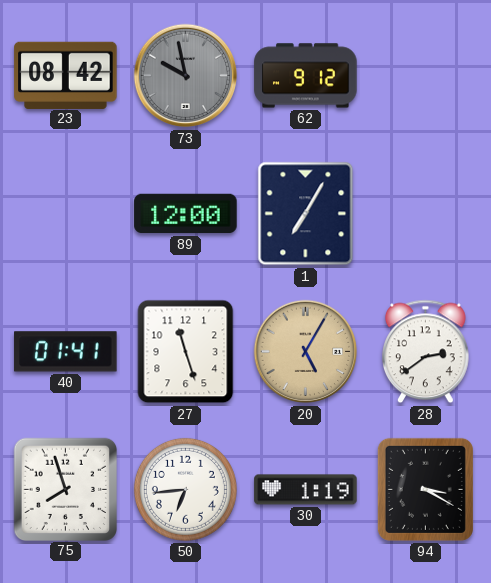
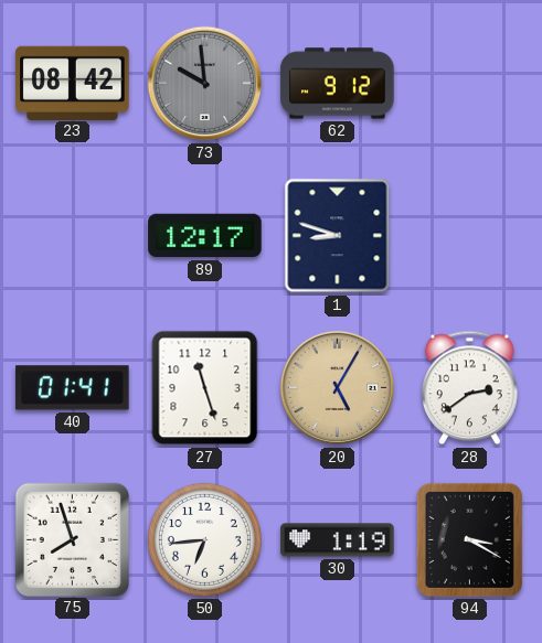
73: 9:58 -> 9:59 (205, 84)
89: 12:00 -> 12:17 (205, 236)
1: 7:05 -> 8:48 (338, 236)
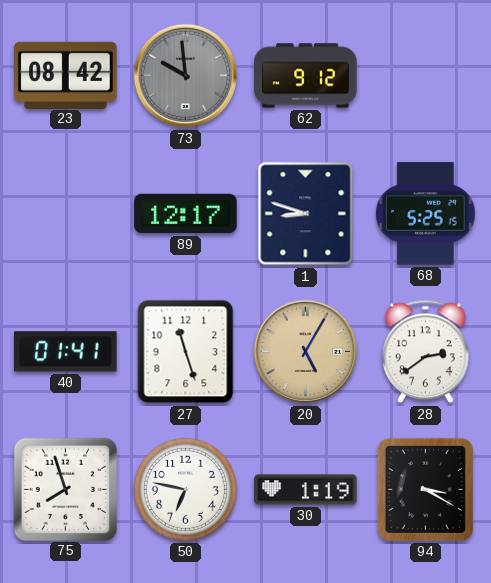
68: none -> 5:25 (426, 214)
50: 6:44 -> 6:47 (185, 489)
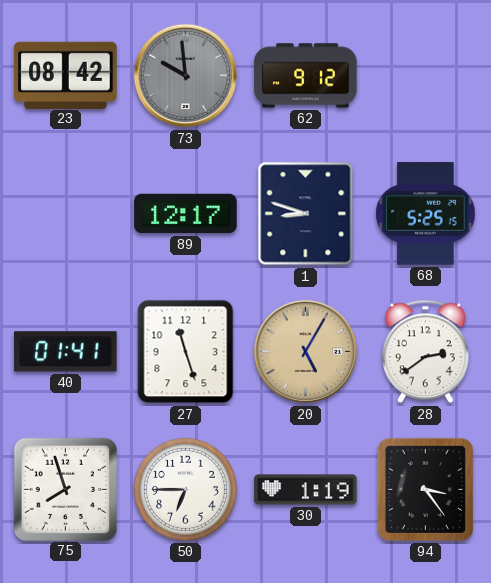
50: 6:47 -> 6:45 (185, 489)
94: 3:20 -> 3:24 (425, 489)
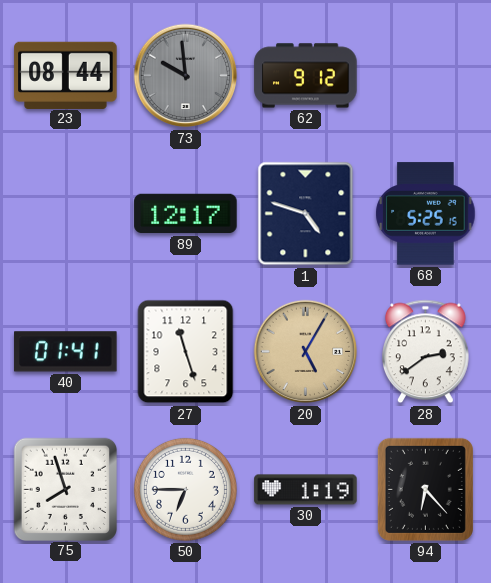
23: 08:42 -> 08:44 (66, 75)
1: 8:48 -> 4:48 (306, 214)
94: 3:24 -> 6:23 (425, 489)
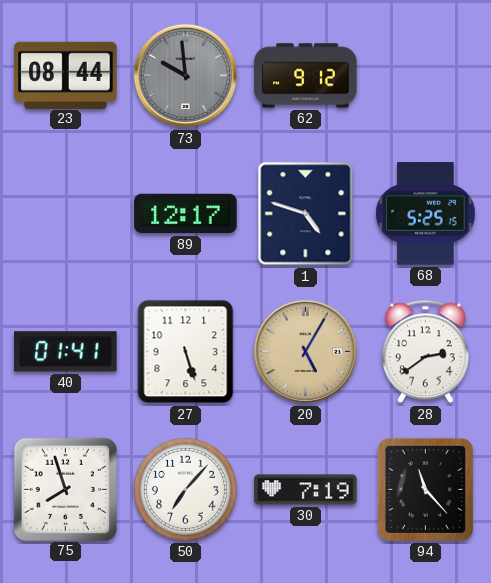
27: 11:27 -> 5:27 (186, 352)
50: 6:45 -> 7:07 (185, 489)
30: 1:19 -> 7:19 (306, 490)
94: 6:23 -> 11:23 (425, 489)
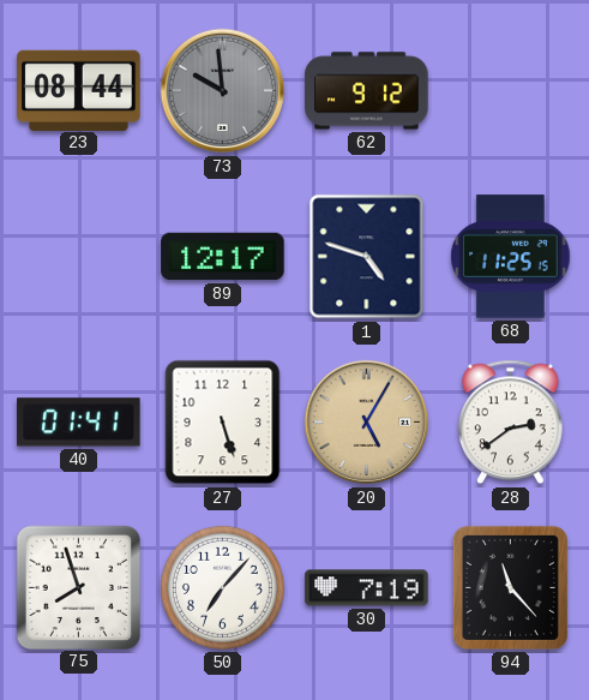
68: 5:25 -> 11:25 (511, 257)
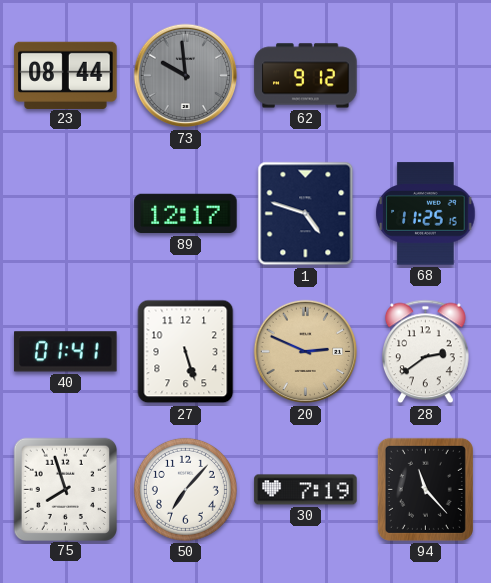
20: 5:05 -> 2:49 (306, 352)
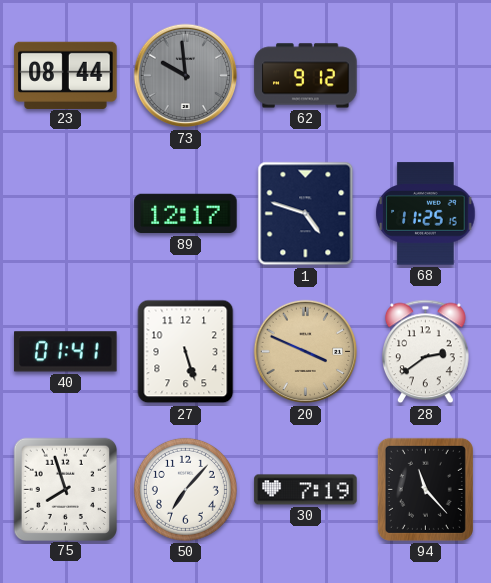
20: 2:49 -> 3:49 (306, 352)
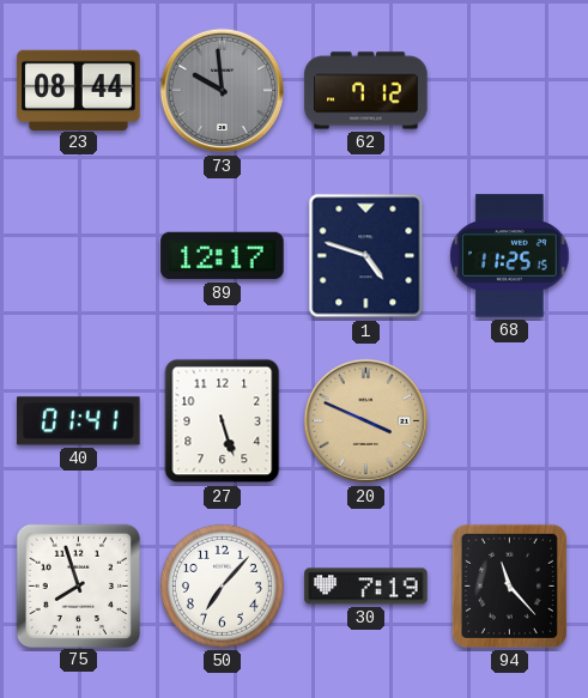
62: 9:12 -> 7:12 (366, 91)
28: 2:39 -> none (426, 352)
